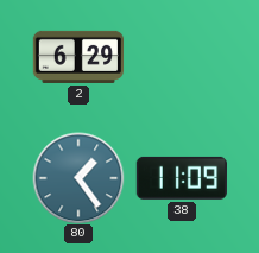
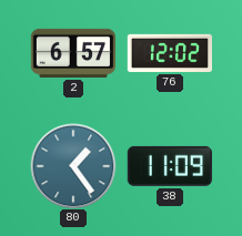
2: 6:29 -> 6:57 (72, 53)
76: none -> 12:02 (169, 53)
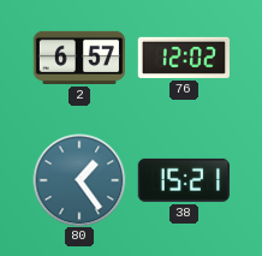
38: 11:09 -> 15:21 (184, 180)
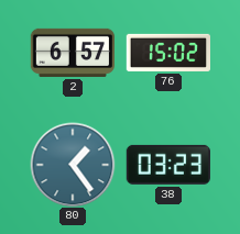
76: 12:02 -> 15:02 (167, 53)
38: 15:21 -> 03:23 (168, 165)
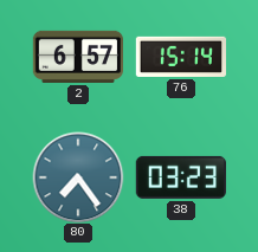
76: 15:02 -> 15:14 (180, 57)
80: 1:24 -> 7:24 (78, 177)
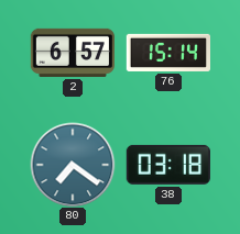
80: 7:24 -> 7:21 (73, 165)
38: 03:23 -> 03:18 (168, 165)
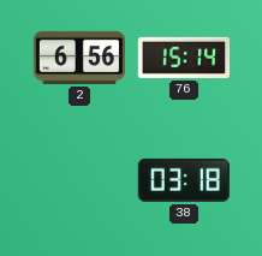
2: 6:57 -> 6:56 (78, 58)
80: 7:21 -> none (73, 165)
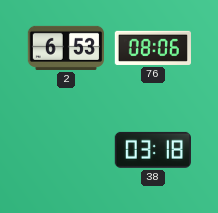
2: 6:56 -> 6:53 (65, 48)
76: 15:14 -> 08:06 (152, 48)
